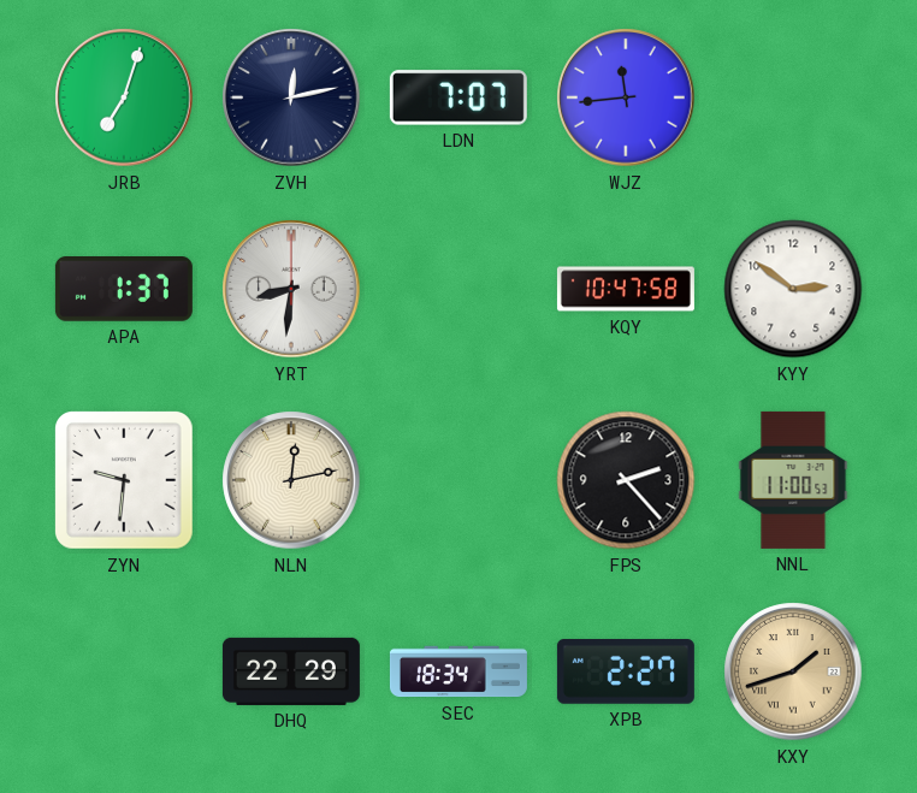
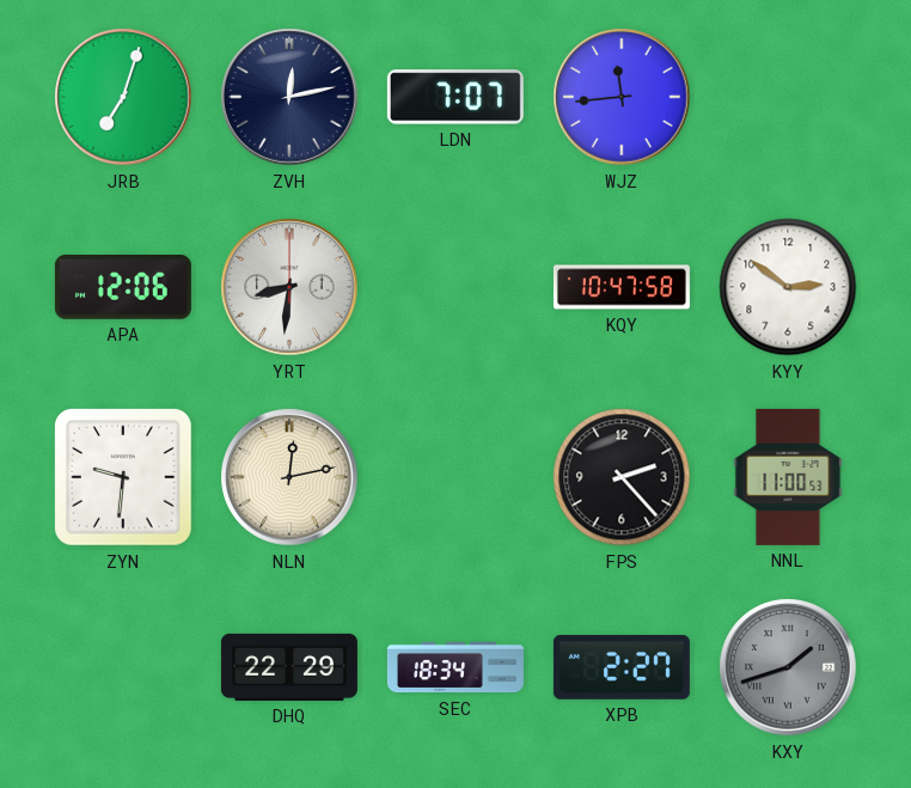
APA: 1:37 -> 12:06 (123, 288)
KXY dial: champagne -> grey (788, 667)
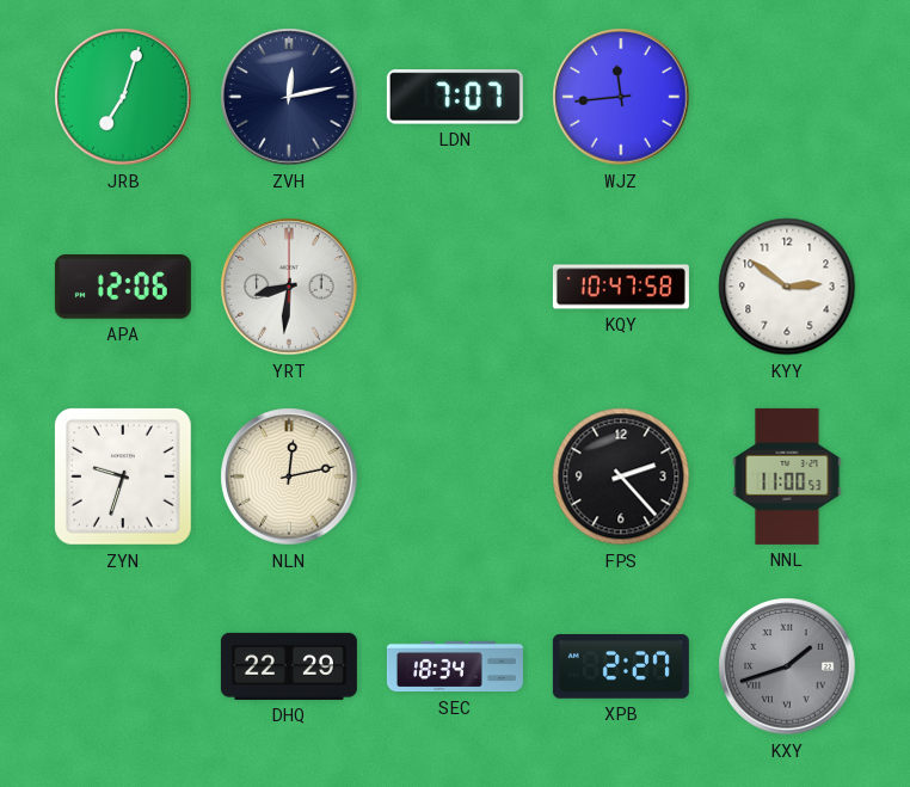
ZYN: 9:31 -> 9:33 (124, 478)
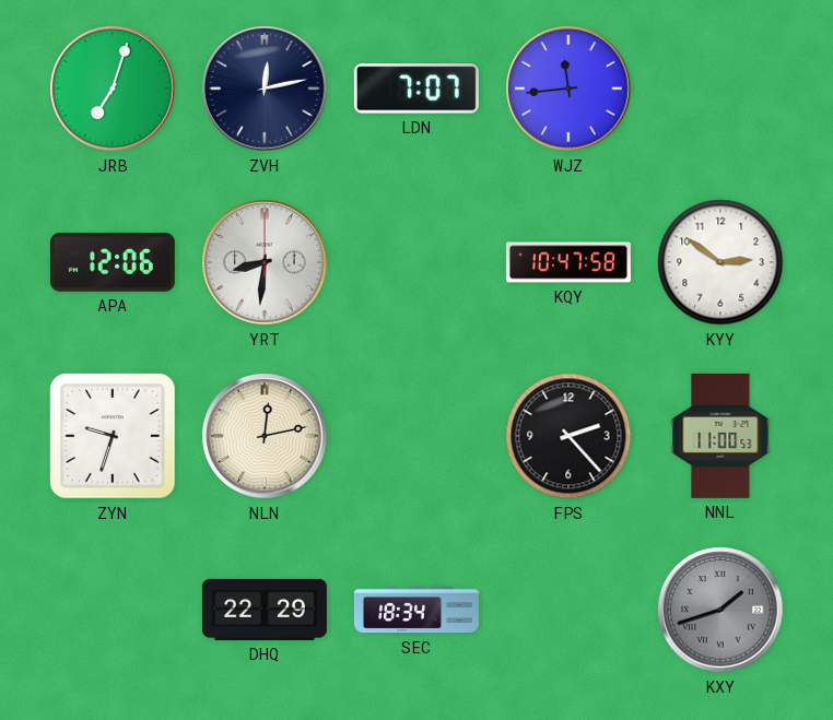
XPB: 2:27 -> none (621, 668)
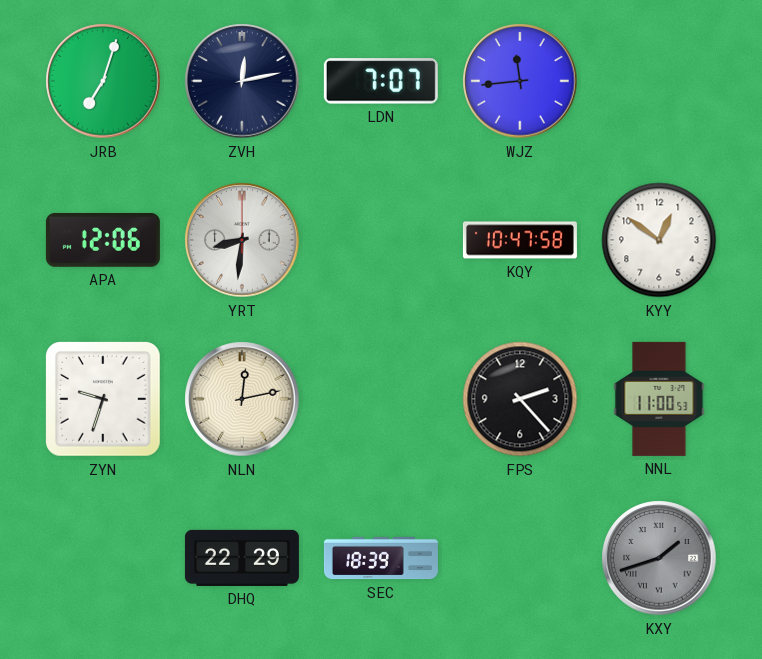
KYY: 2:51 -> 12:51 (659, 240)
SEC: 18:34 -> 18:39 (381, 558)
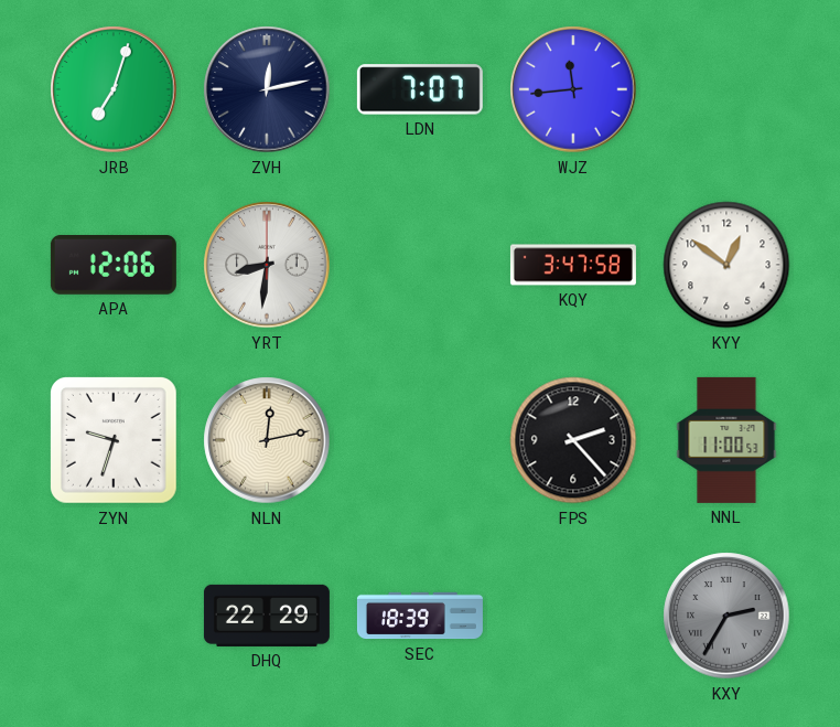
KQY: 10:47 -> 3:47 (573, 265)
KXY: 1:42 -> 2:35 (726, 616)
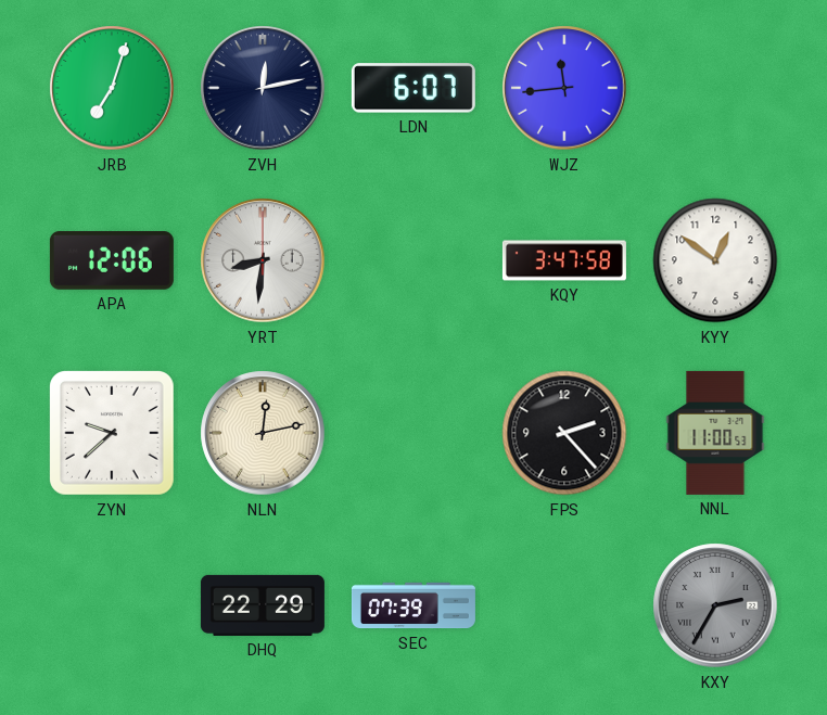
LDN: 7:07 -> 6:07 (413, 88)
ZYN: 9:33 -> 9:38 (113, 434)
SEC: 18:39 -> 07:39 (413, 605)
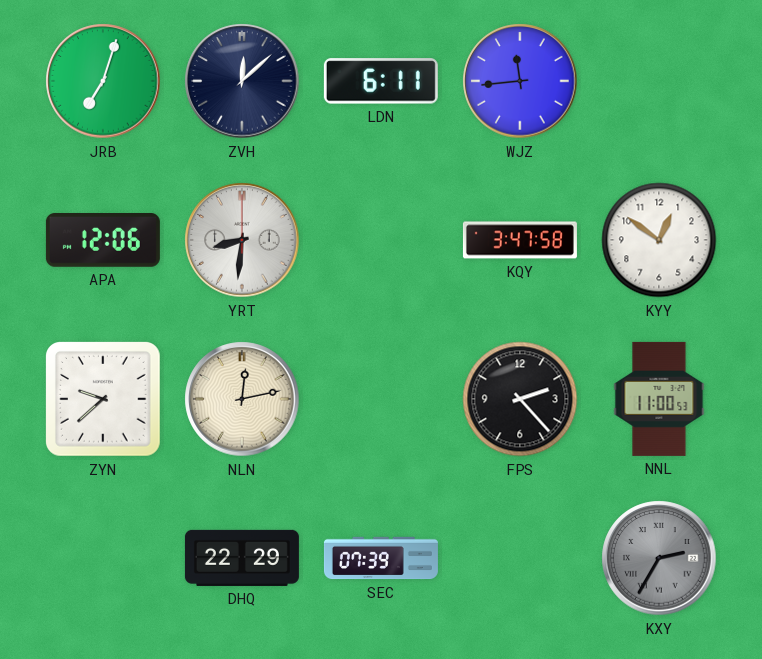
ZVH: 12:13 -> 12:08 (242, 81)
LDN: 6:07 -> 6:11 (381, 81)
